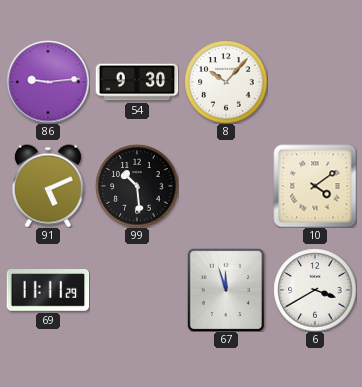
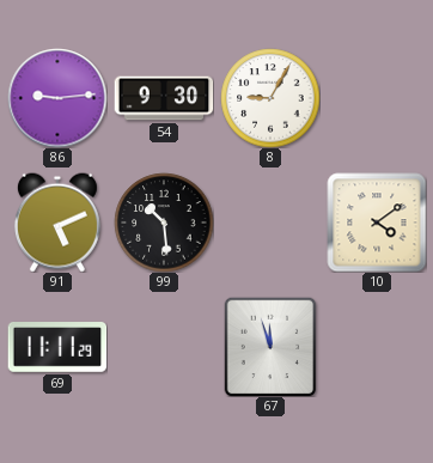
8: 10:07 -> 9:05 (270, 98)
6: 3:40 -> none (315, 290)
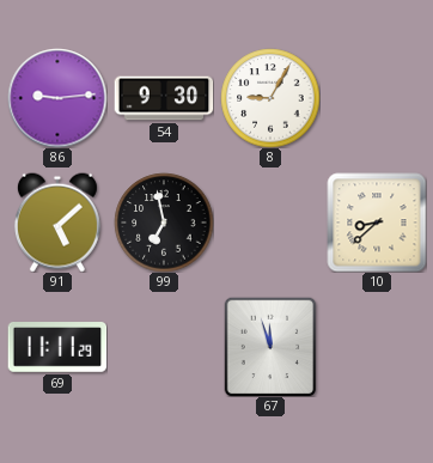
91: 5:11 -> 5:08 (57, 223)
99: 10:29 -> 6:58 (164, 223)
10: 4:09 -> 8:38 (377, 223)
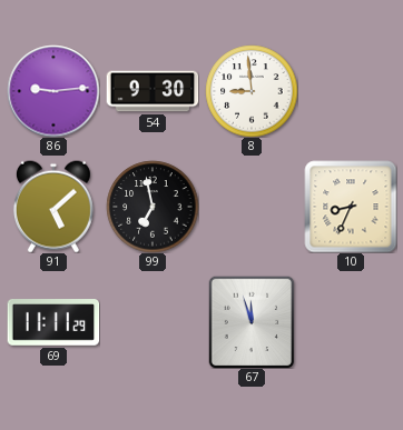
8: 9:05 -> 8:59 (252, 91)
10: 8:38 -> 8:34 (351, 207)
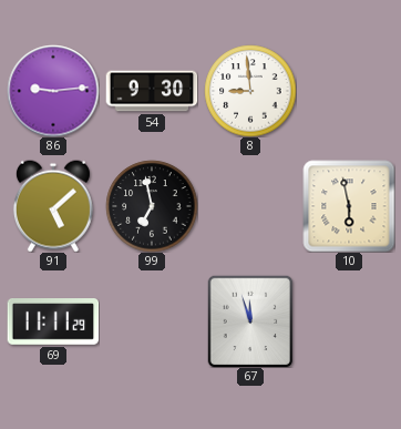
10: 8:34 -> 5:58 (349, 206)
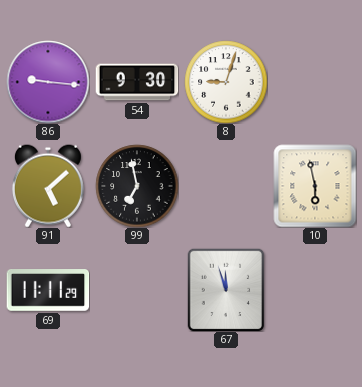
86: 9:14 -> 9:16 (48, 82)
8: 8:59 -> 9:03 (226, 82)
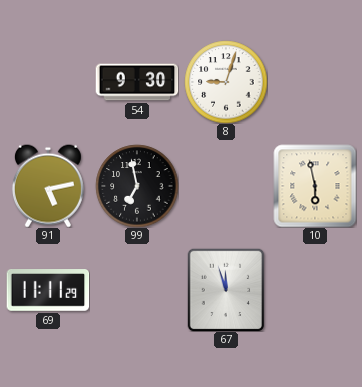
86: 9:16 -> none (48, 82)
91: 5:08 -> 5:13 (48, 186)
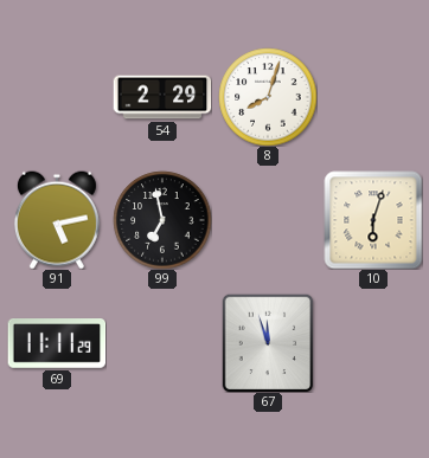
54: 9:30 -> 2:29 (162, 97)
8: 9:03 -> 8:03 (268, 97)
10: 5:58 -> 6:03 (373, 220)
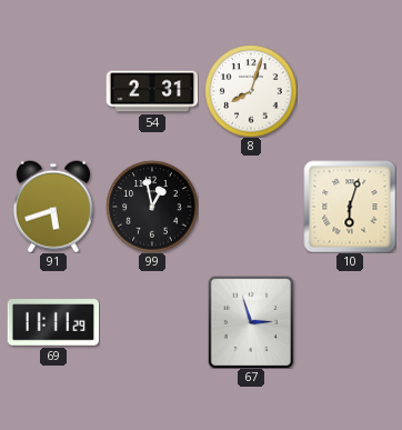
54: 2:29 -> 2:31 (152, 91)
91: 5:13 -> 5:42 (53, 207)
99: 6:58 -> 12:58 (152, 207)
67: 11:57 -> 2:57 (251, 322)
